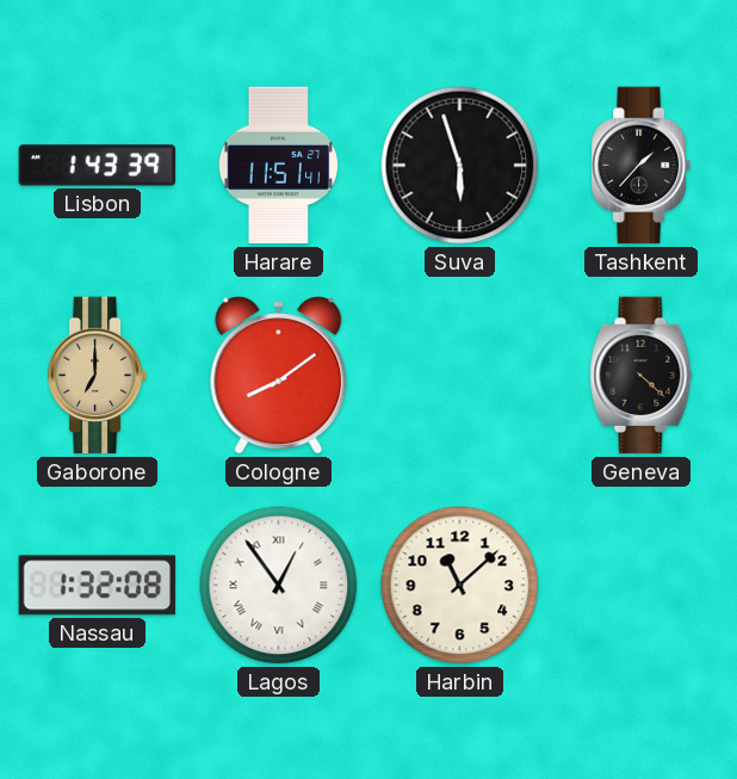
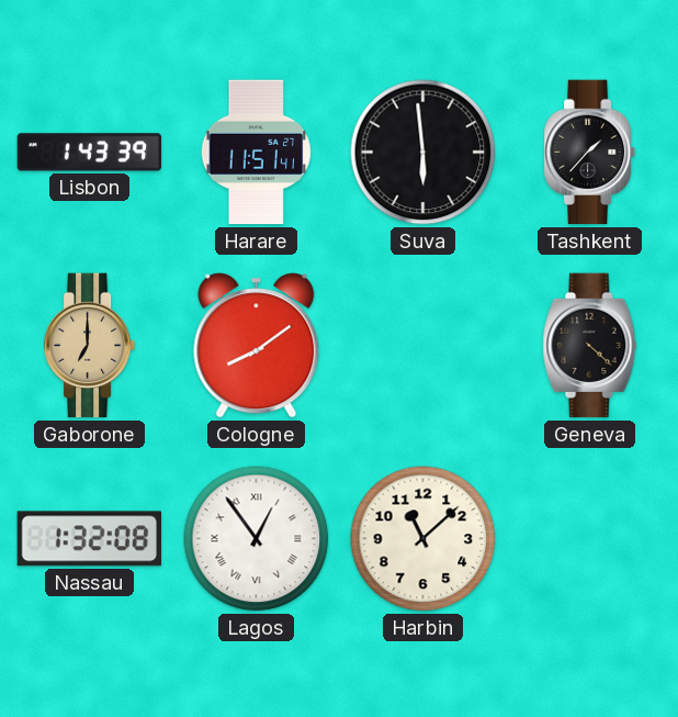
Suva: 5:57 -> 5:59 (423, 153)
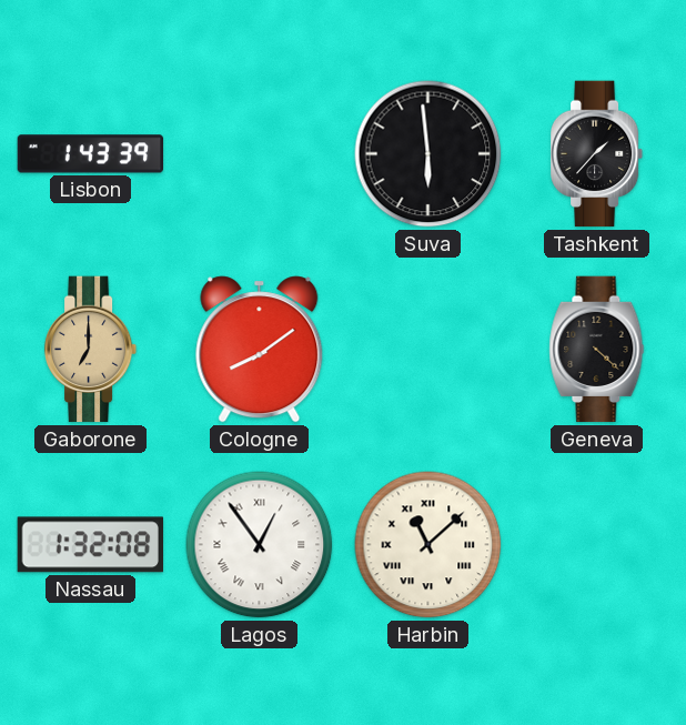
Harare: 11:51 -> none (257, 153)
Harbin numerals: Arabic -> Roman (428, 545)
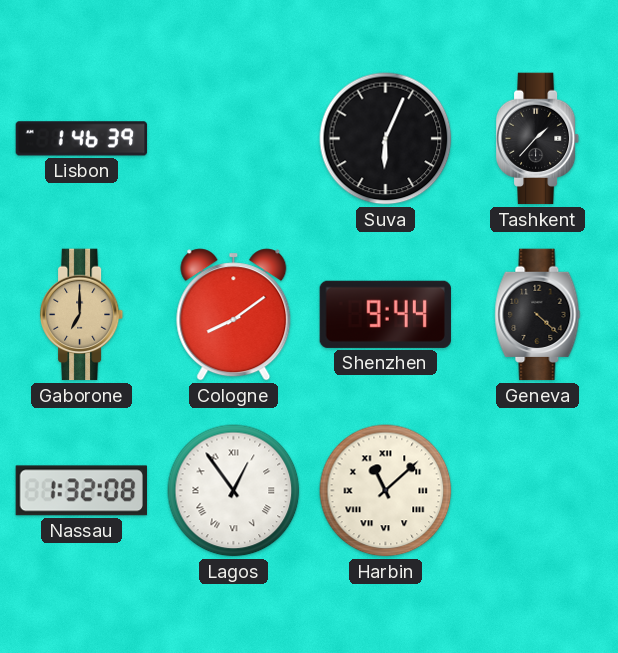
Lisbon: 1:43 -> 1:46 (82, 139)
Suva: 5:59 -> 6:04 (386, 139)
Shenzhen: none -> 9:44 (385, 314)
